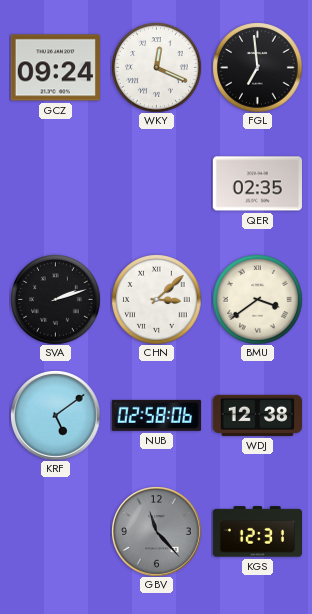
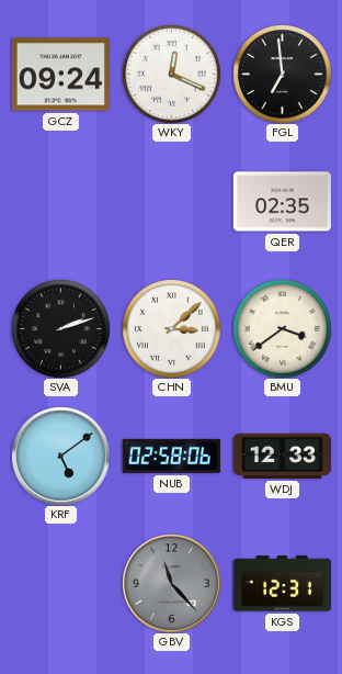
WDJ: 12:38 -> 12:33 (282, 456)
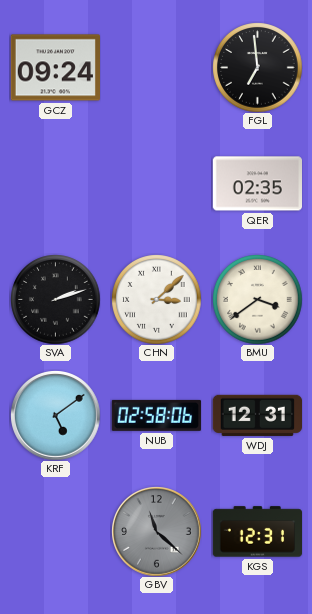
WKY: 12:19 -> none (171, 74)
WDJ: 12:33 -> 12:31 (257, 415)
GBV: 11:23 -> 11:22 (156, 531)
